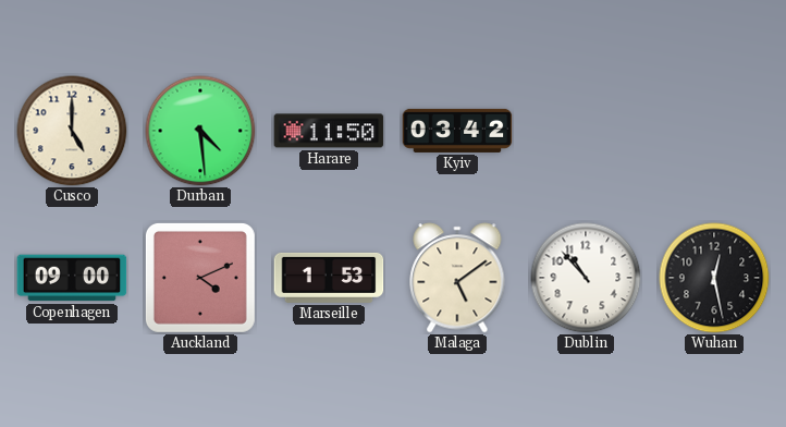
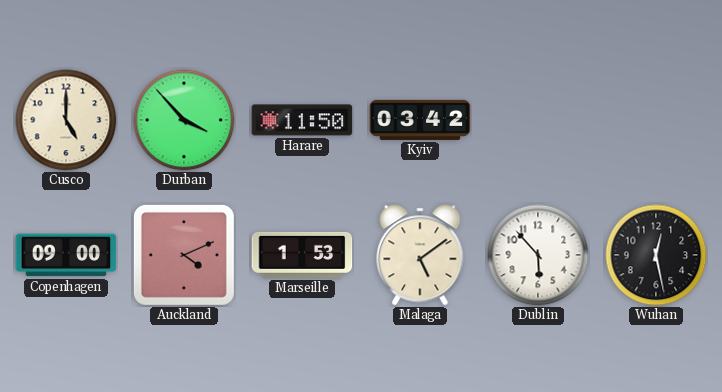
Durban: 4:29 -> 3:53 (184, 120)
Dublin: 10:53 -> 5:53 (538, 255)
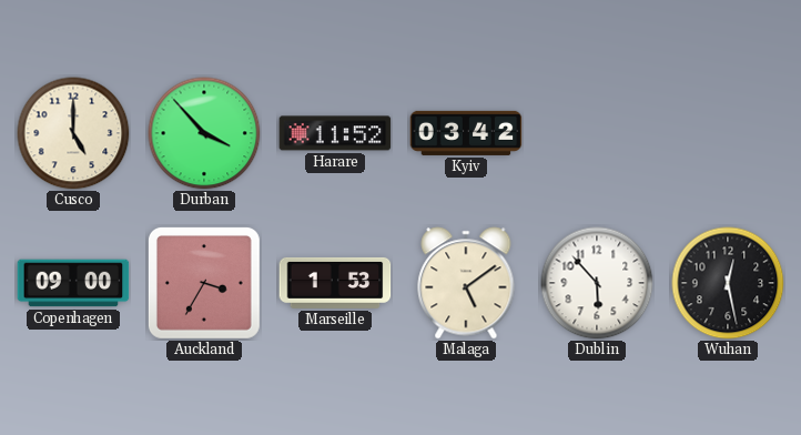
Harare: 11:50 -> 11:52 (335, 133)
Auckland: 4:11 -> 3:35 (204, 283)
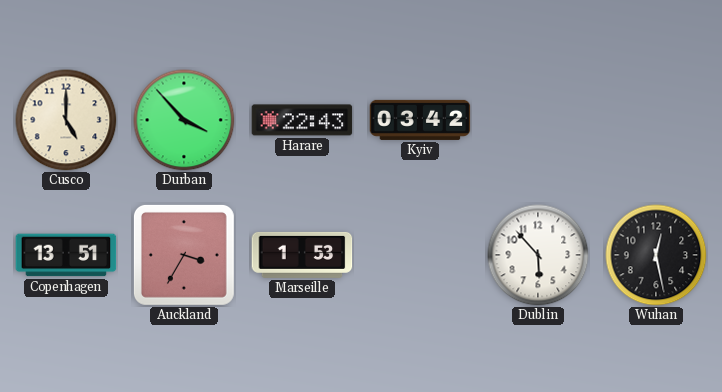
Harare: 11:52 -> 22:43 (302, 120)
Copenhagen: 09:00 -> 13:51 (66, 255)
Malaga: 5:09 -> none (466, 283)
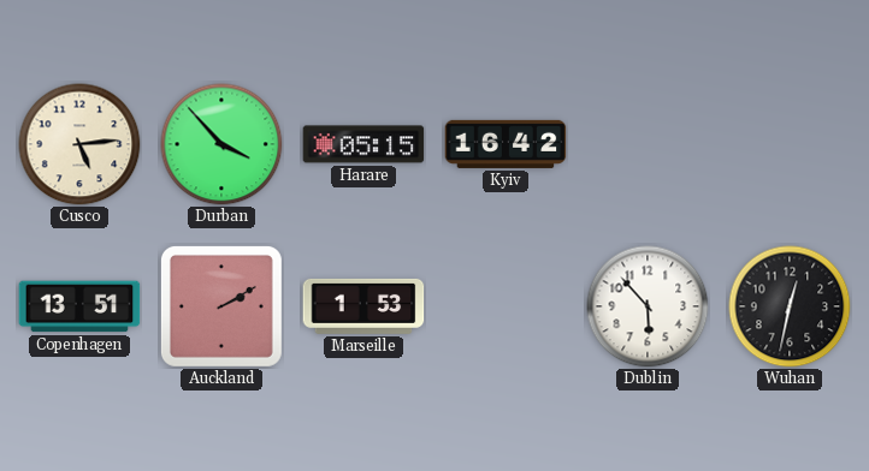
Cusco: 5:00 -> 5:14 (79, 144)
Harare: 22:43 -> 05:15 (363, 144)
Kyiv: 03:42 -> 16:42 (506, 144)
Auckland: 3:35 -> 2:10 (221, 306)
Wuhan: 12:28 -> 12:32 (790, 306)
